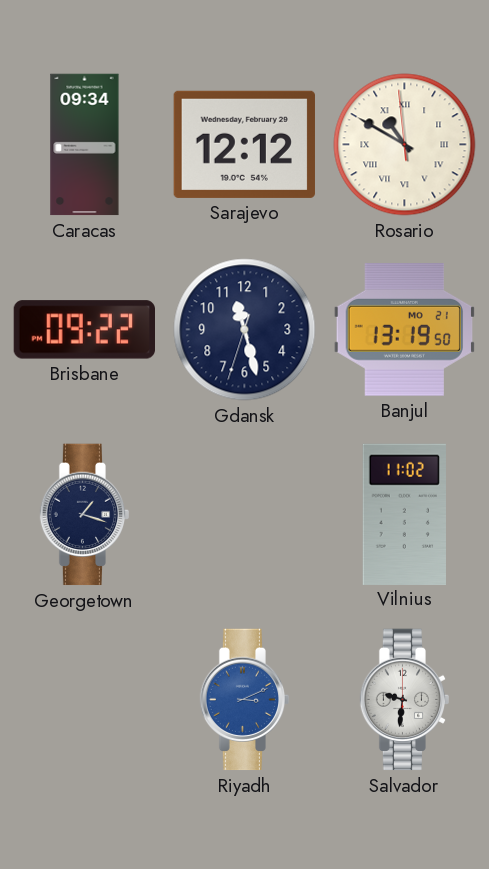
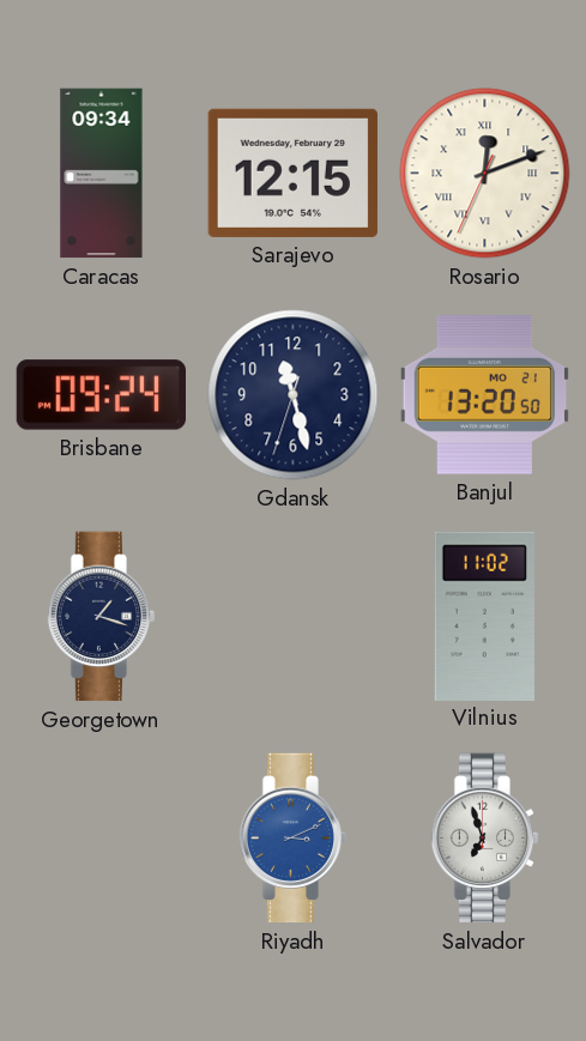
Sarajevo: 12:12 -> 12:15 (292, 173)
Rosario: 10:49 -> 12:11 (485, 174)
Brisbane: 09:22 -> 09:24 (101, 395)
Banjul: 13:19 -> 13:20 (484, 395)
Salvador: 9:31 -> 6:57 (485, 839)
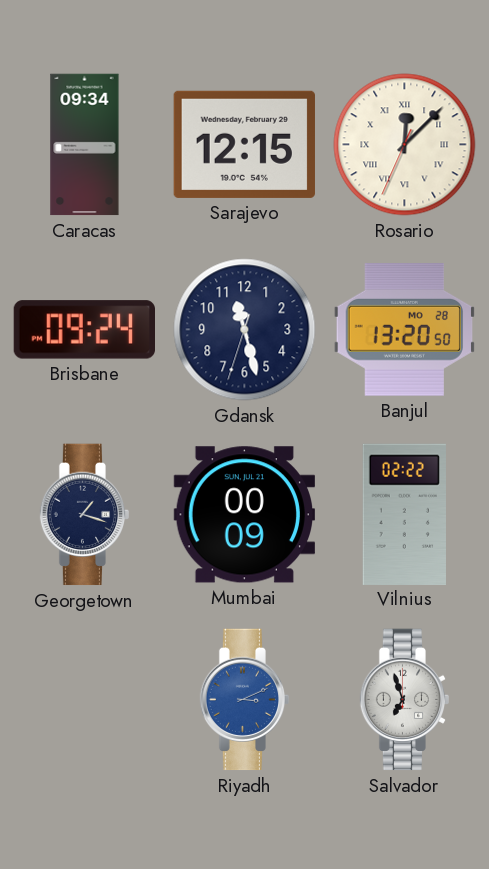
Rosario: 12:11 -> 12:07 (405, 145)
Banjul date: MO 21 -> MO 28 (404, 330)
Mumbai: none -> 00:09 (244, 515)
Vilnius: 11:02 -> 02:22 (404, 514)
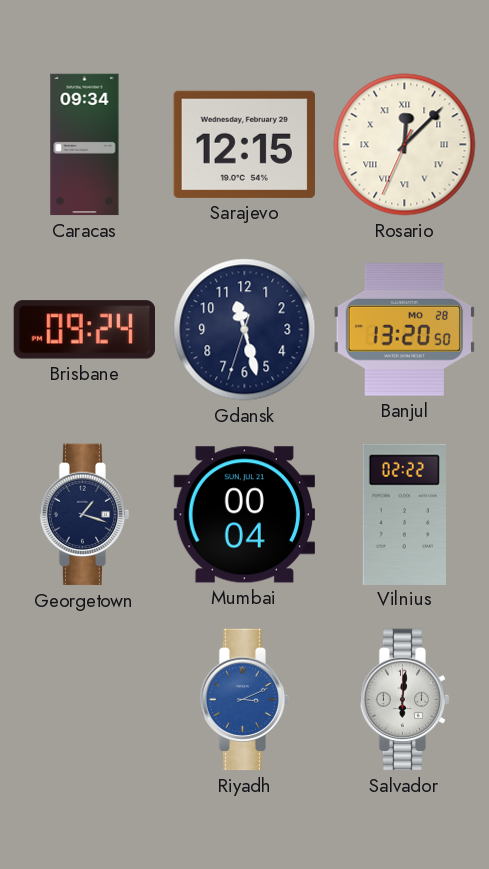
Mumbai: 00:09 -> 00:04 (244, 515)
Salvador: 6:57 -> 6:01 (405, 700)
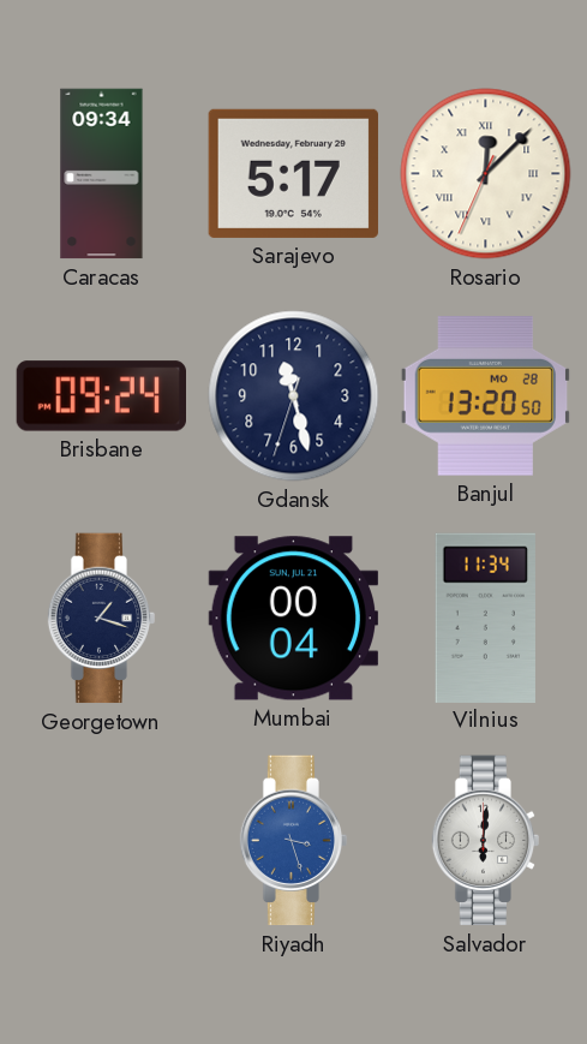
Sarajevo: 12:15 -> 5:17 (293, 173)
Vilnius: 02:22 -> 11:34 (485, 618)
Riyadh: 3:11 -> 3:27 (294, 841)
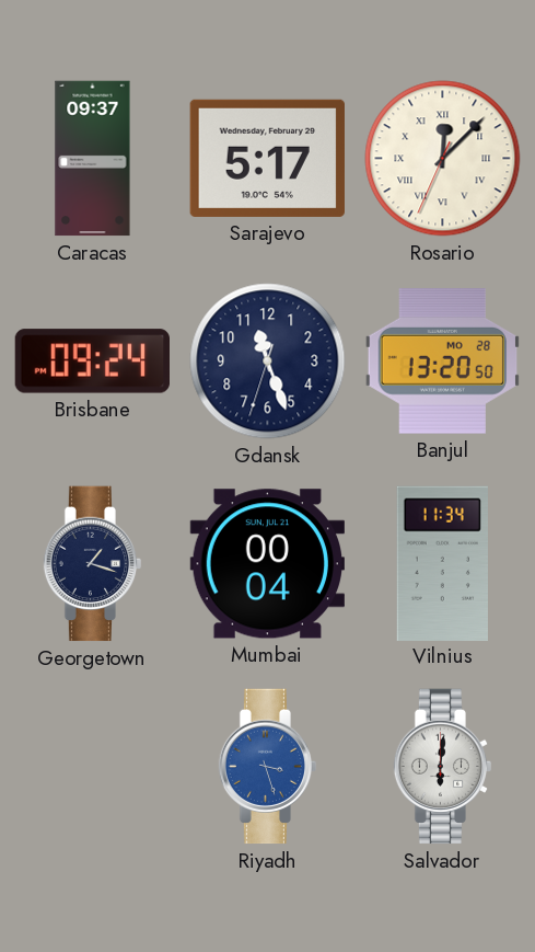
Caracas: 09:34 -> 09:37 (93, 159)
Gdansk: 11:27 -> 11:26 (268, 362)
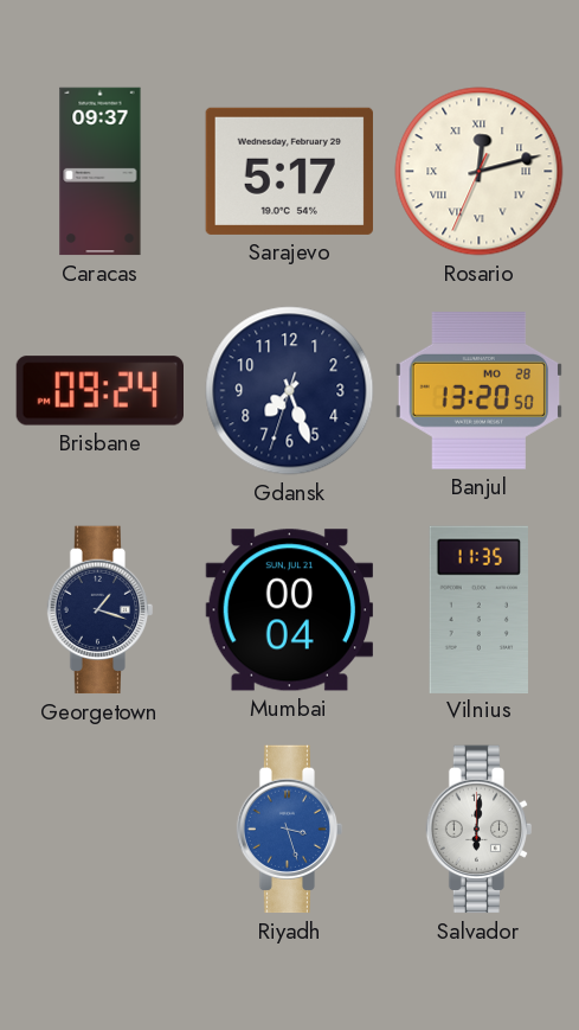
Rosario: 12:07 -> 12:12 (480, 172)
Gdansk: 11:26 -> 7:26 (290, 391)
Vilnius: 11:34 -> 11:35 (478, 609)
